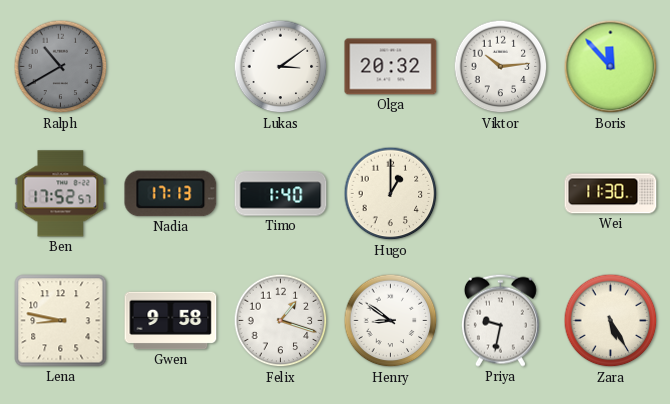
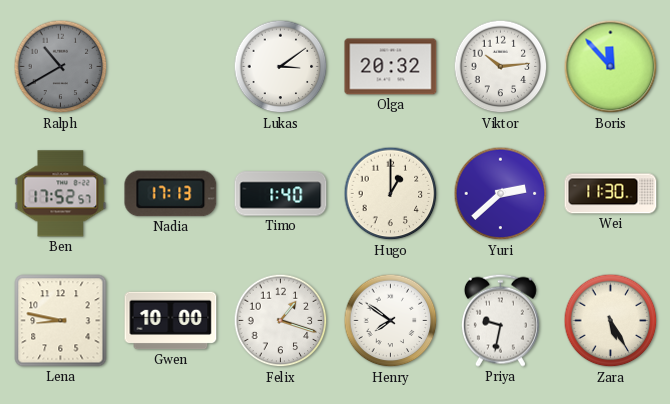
Yuri: none -> 2:38 (501, 194)
Gwen: 9:58 -> 10:00 (171, 321)
Henry: 8:51 -> 7:51 (391, 321)
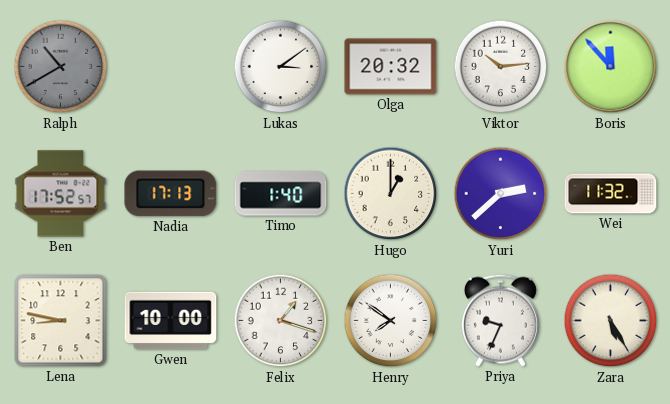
Wei: 11:30 -> 11:32 (611, 194)
Priya: 9:32 -> 9:34 (500, 320)
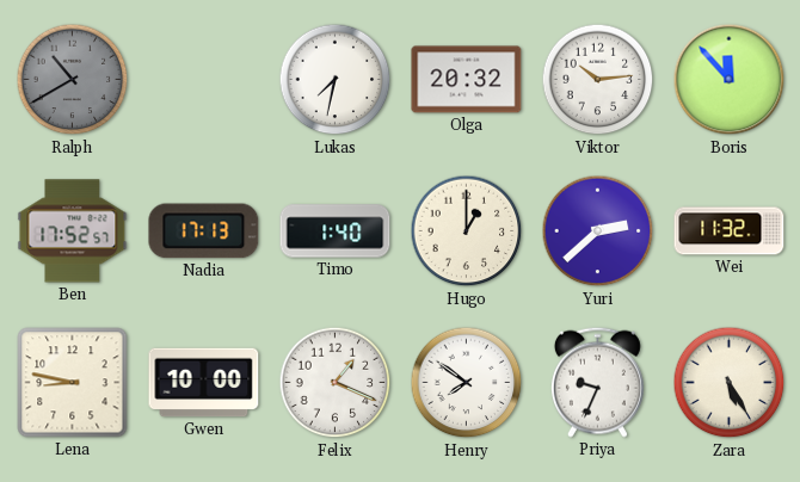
Lukas: 3:09 -> 7:32 (336, 80)
Felix: 1:18 -> 1:19 (336, 383)
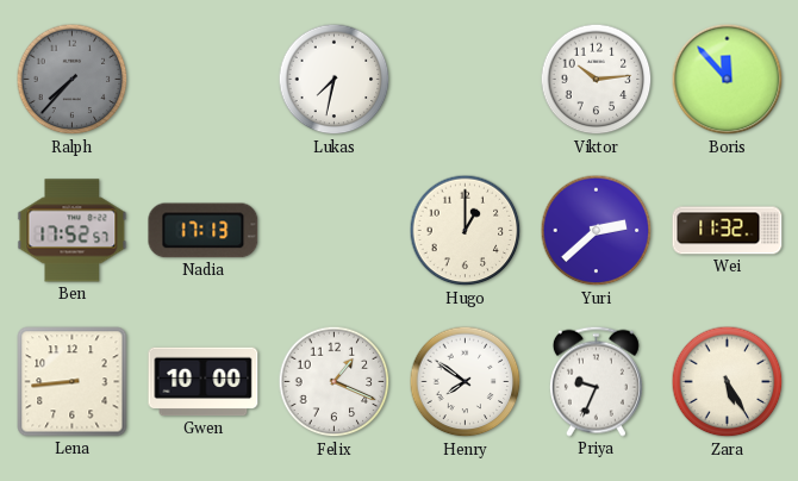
Ralph: 10:40 -> 7:37 (73, 80)
Olga: 20:32 -> none (467, 80)
Timo: 1:40 -> none (336, 231)
Lena: 8:47 -> 8:44 (73, 382)
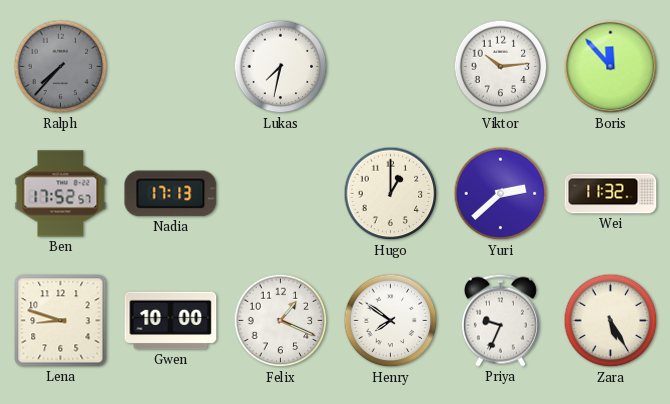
Lena: 8:44 -> 8:48 (61, 321)
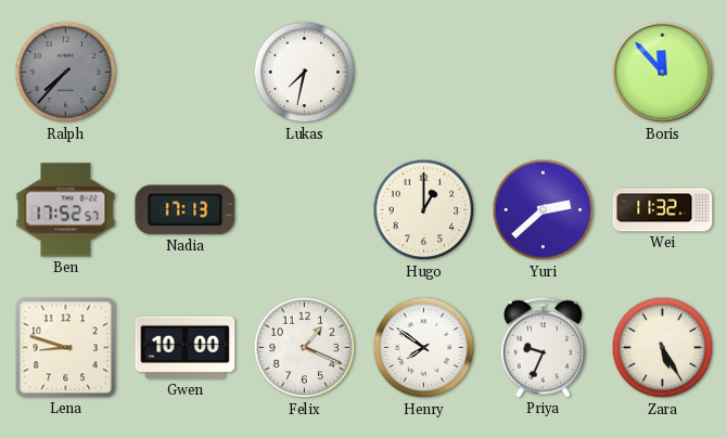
Viktor: 10:14 -> none (501, 67)
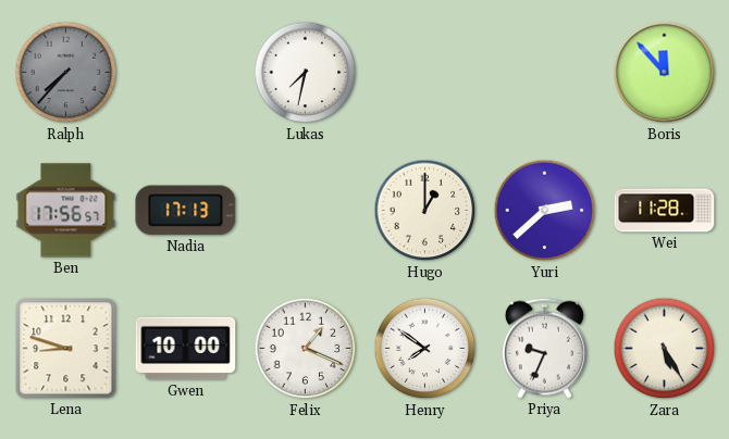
Ben: 17:52 -> 17:56 (66, 211)
Wei: 11:32 -> 11:28 (665, 211)
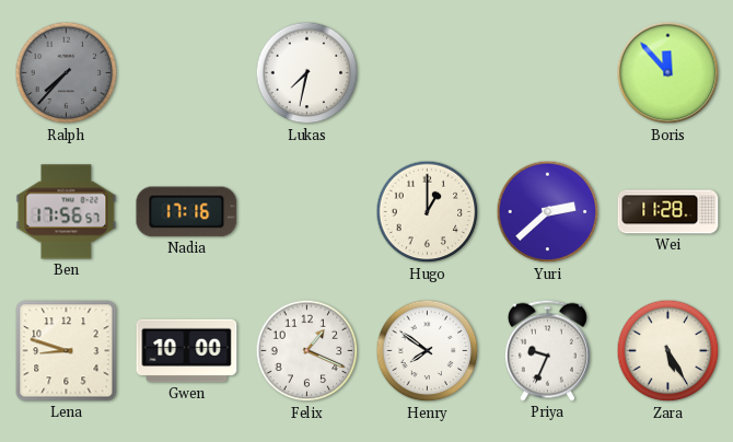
Nadia: 17:13 -> 17:16 (187, 212)
